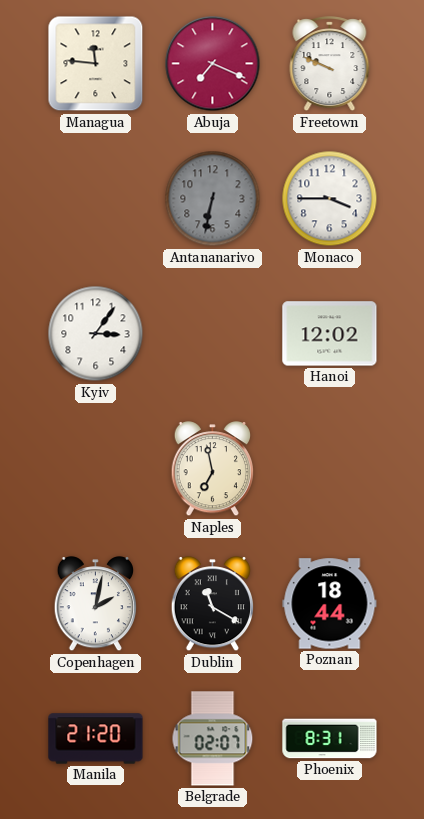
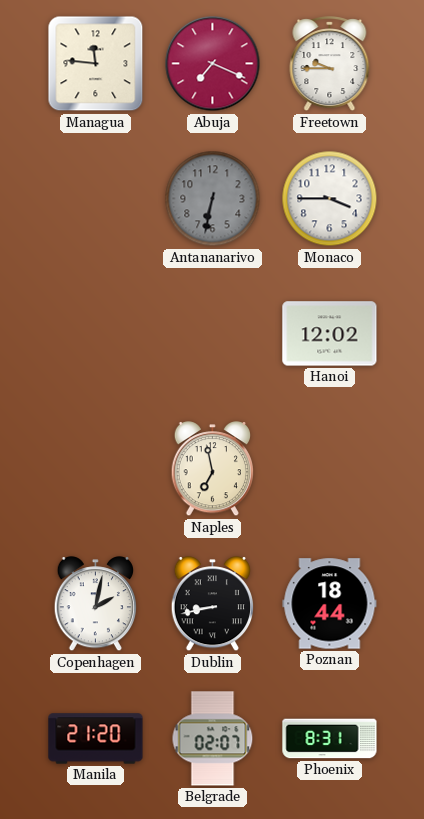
Freetown: 9:49 -> 9:45 (330, 64)
Kyiv: 3:06 -> none (96, 334)
Dublin: 11:20 -> 8:43 (212, 604)
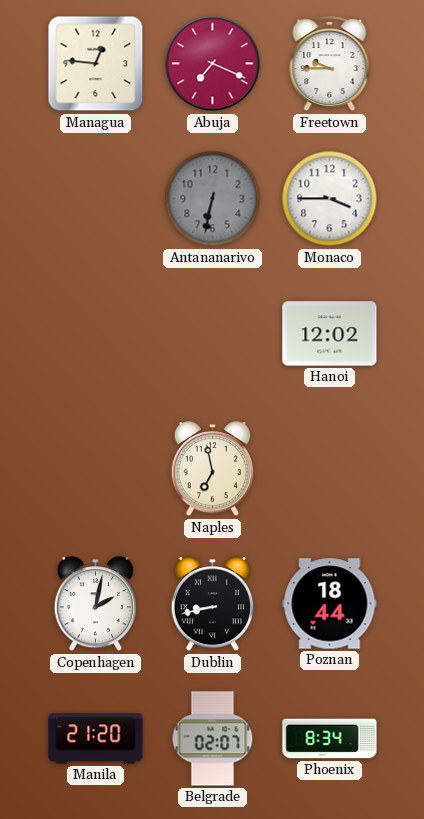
Managua: 11:46 -> 12:46 (96, 64)
Phoenix: 8:31 -> 8:34 (330, 739)
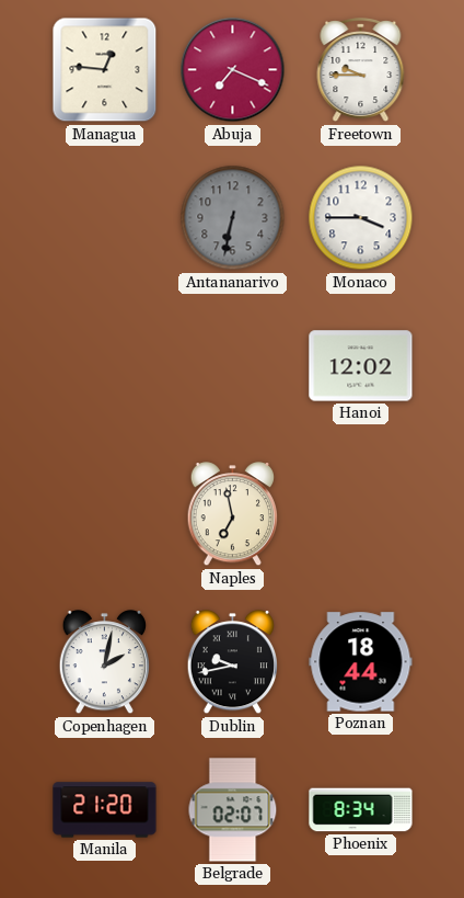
Dublin: 8:43 -> 9:43 (232, 662)
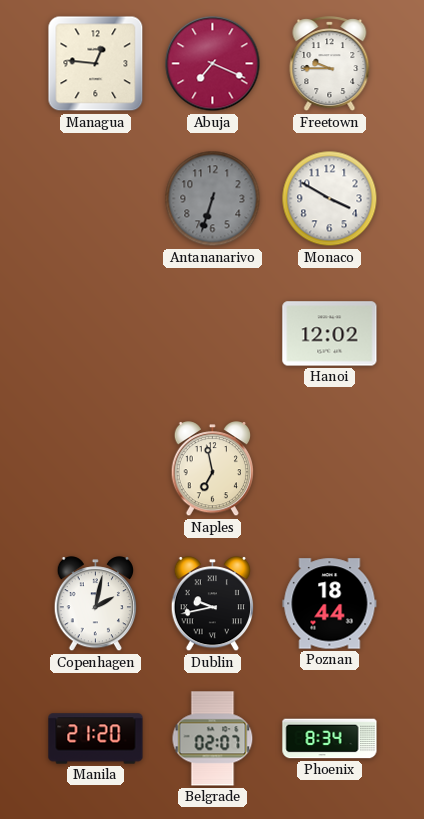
Antananarivo: 6:32 -> 6:33 (213, 199)
Monaco: 3:45 -> 3:50 (330, 199)
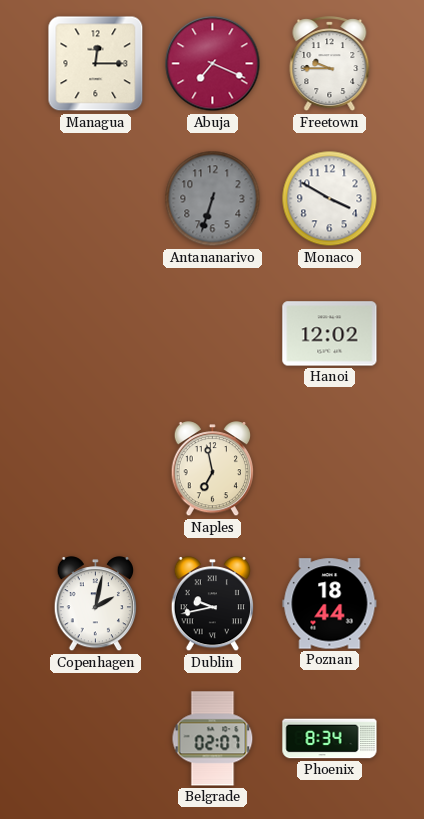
Managua: 12:46 -> 12:15 (96, 64)
Manila: 21:20 -> none (96, 739)
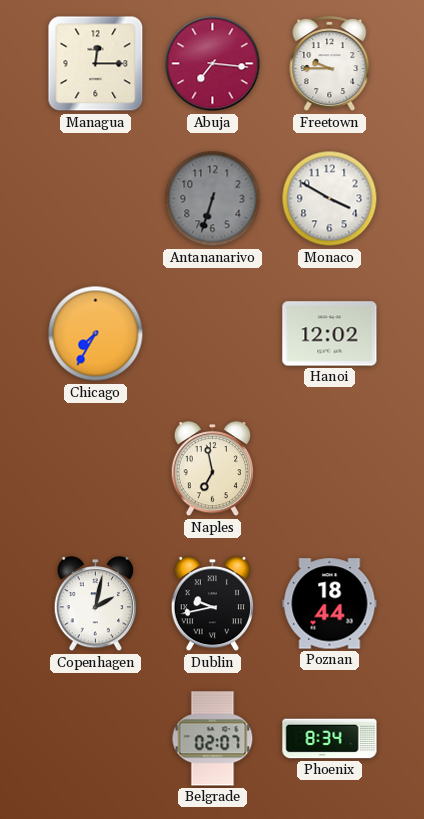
Abuja: 7:19 -> 7:16 (213, 64)
Chicago: none -> 7:35 (96, 334)
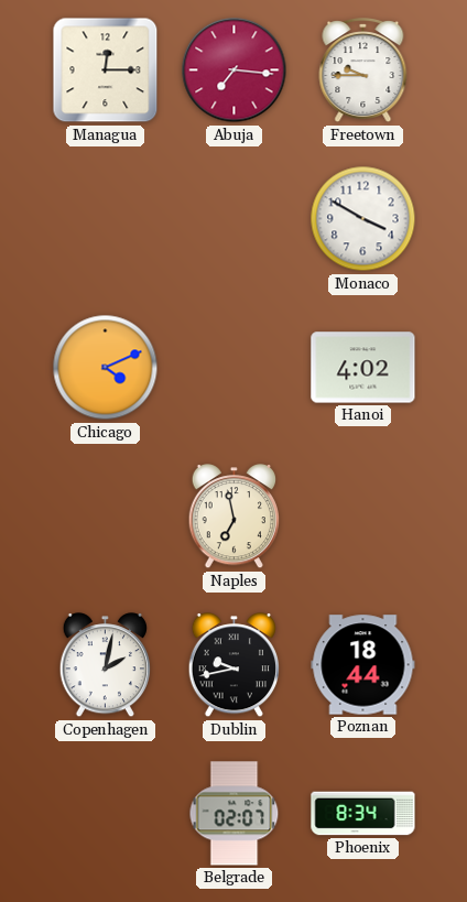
Antananarivo: 6:33 -> none (213, 199)
Chicago: 7:35 -> 4:11 (106, 368)
Hanoi: 12:02 -> 4:02 (363, 368)
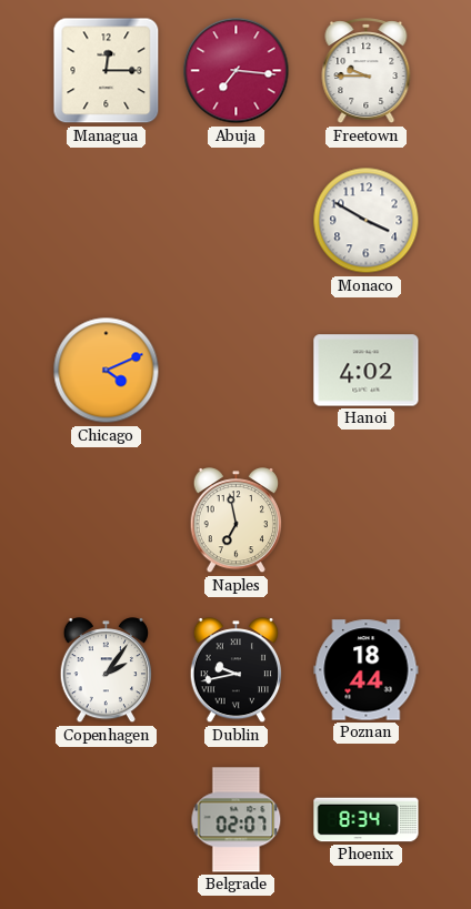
Copenhagen: 2:02 -> 2:06 (106, 670)
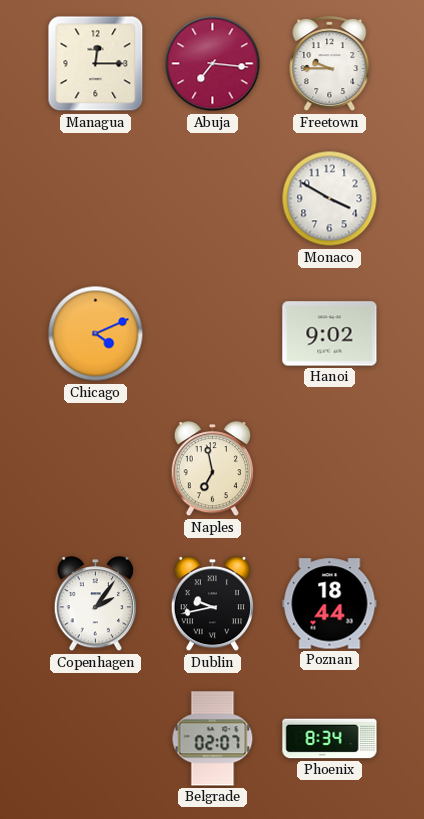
Hanoi: 4:02 -> 9:02 (330, 334)
